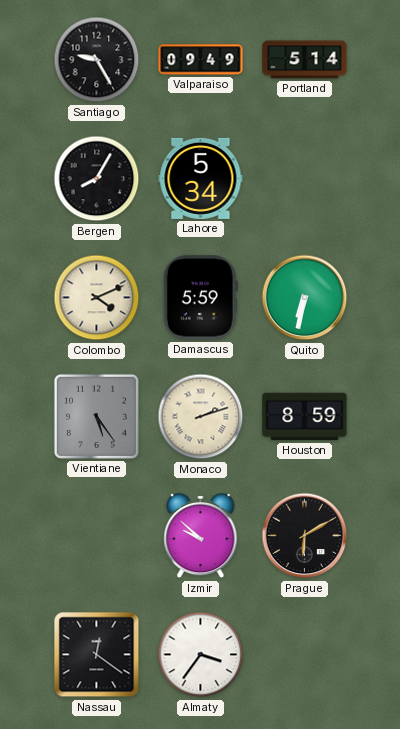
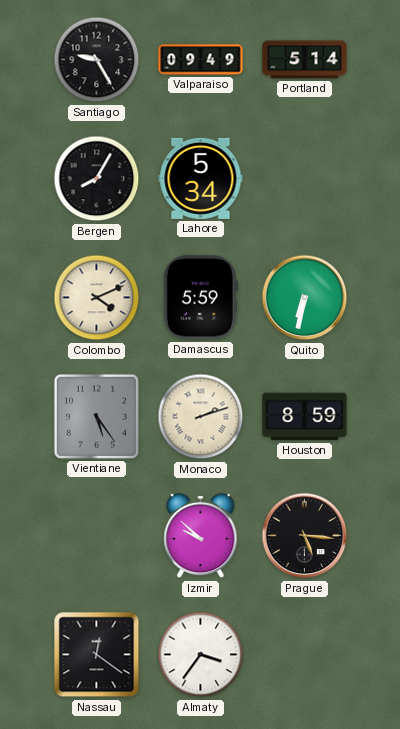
Prague: 6:10 -> 5:16 (305, 536)
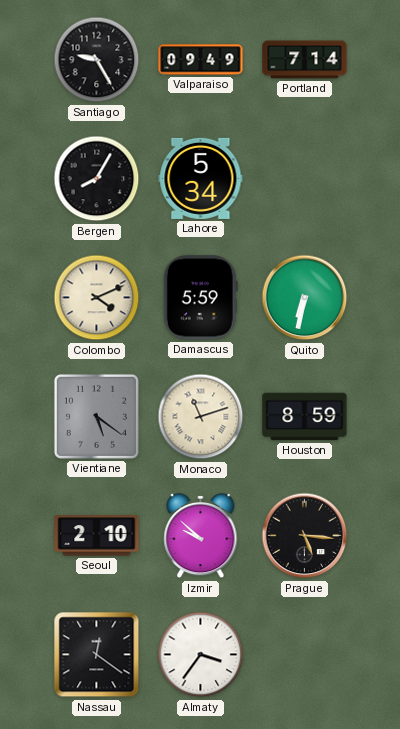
Portland: 5:14 -> 7:14 (305, 60)
Vientiane: 5:24 -> 5:21 (96, 416)
Monaco: 2:12 -> 11:12 (201, 417)
Seoul: none -> 2:10 (97, 536)
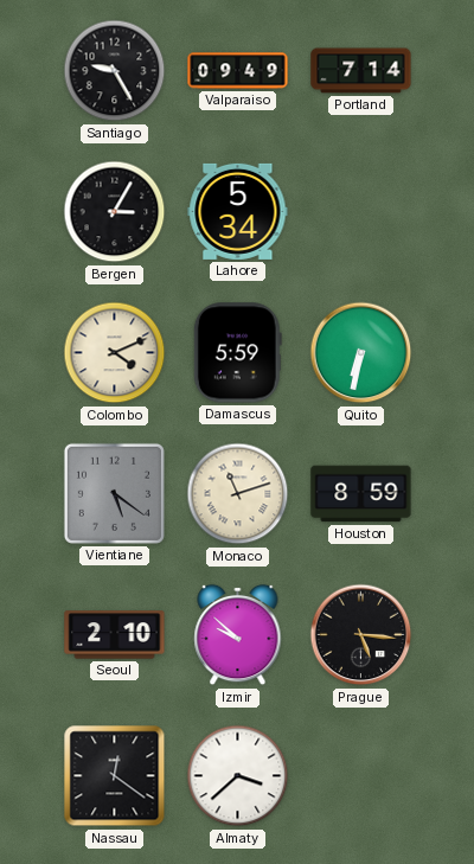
Bergen: 8:05 -> 3:05 (115, 212)
Almaty: 3:36 -> 3:38 (238, 776)
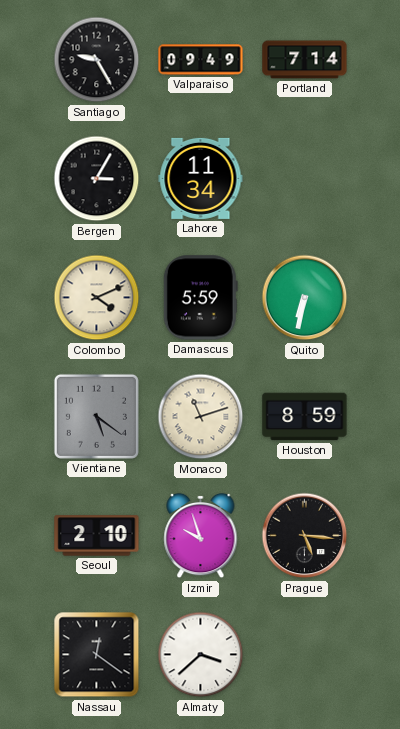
Lahore: 5:34 -> 11:34 (201, 178)
Izmir: 9:52 -> 9:57 (201, 536)
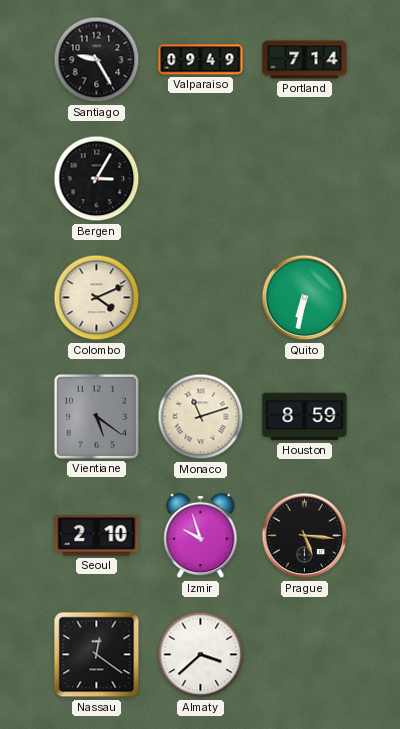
Lahore: 11:34 -> none (201, 178)
Damascus: 5:59 -> none (200, 298)
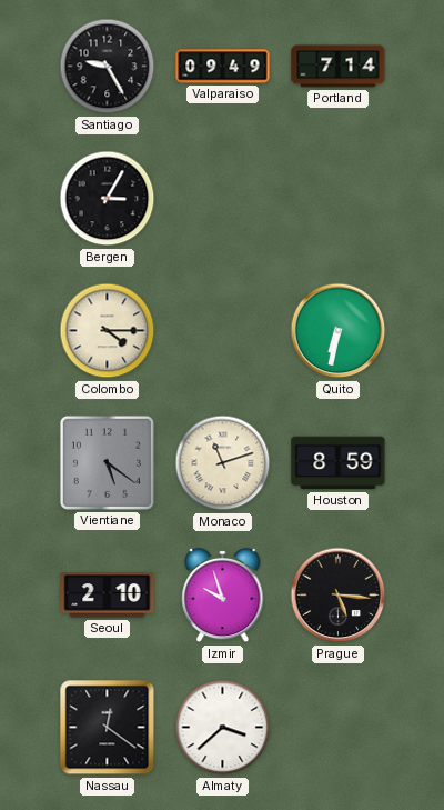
Colombo: 4:11 -> 4:15 (108, 331)
